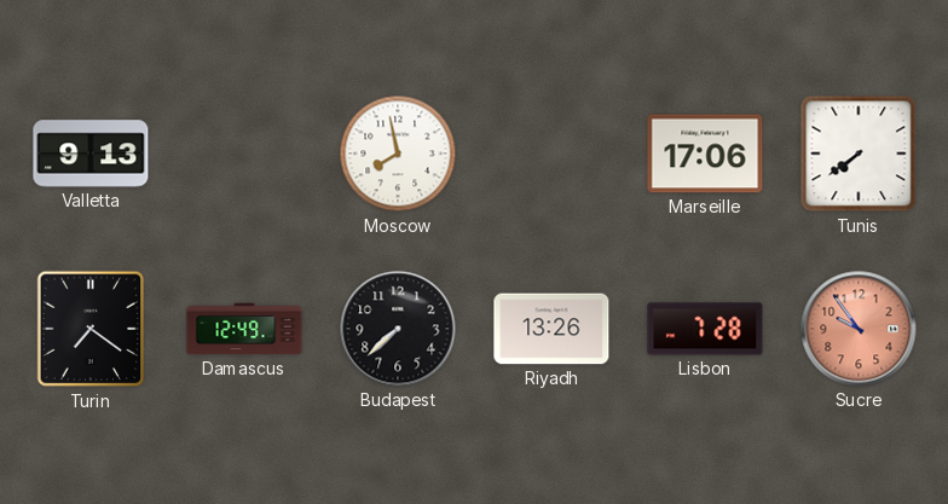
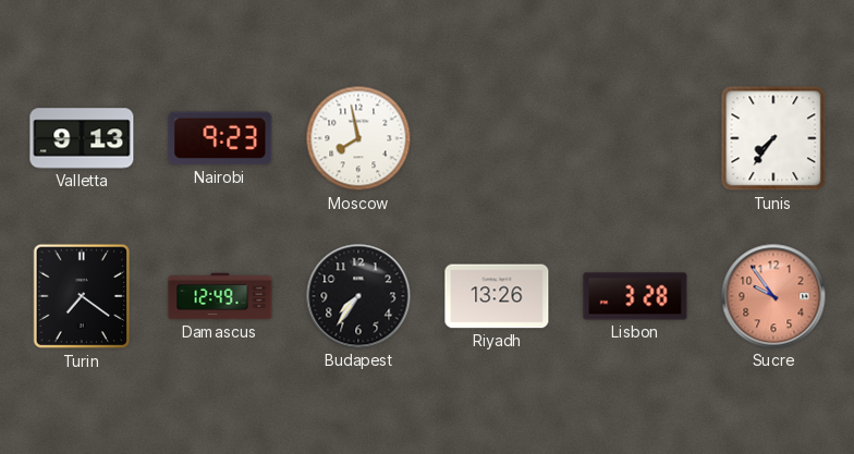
Nairobi: none -> 9:23 (220, 138)
Marseille: 17:06 -> none (705, 153)
Tunis: 7:39 -> 7:36 (773, 138)
Budapest: 7:38 -> 7:36 (358, 296)
Lisbon: 7:28 -> 3:28 (635, 296)
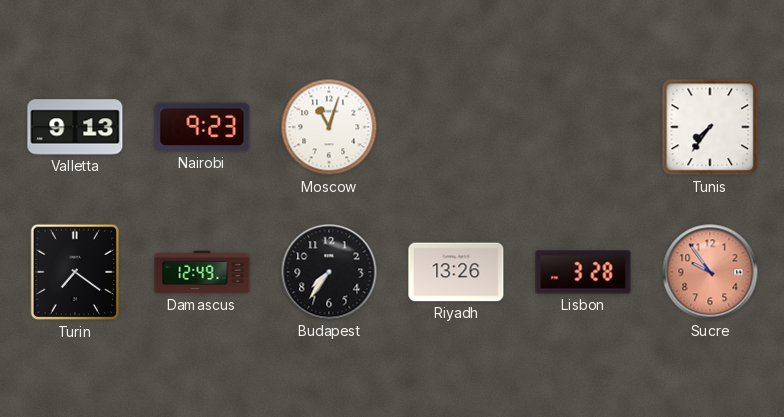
Moscow: 7:58 -> 11:03 (329, 127)
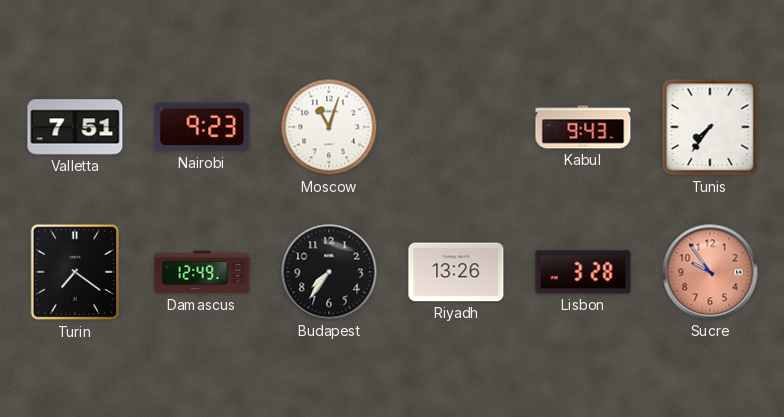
Valletta: 9:13 -> 7:51 (75, 127)
Kabul: none -> 9:43 (583, 127)
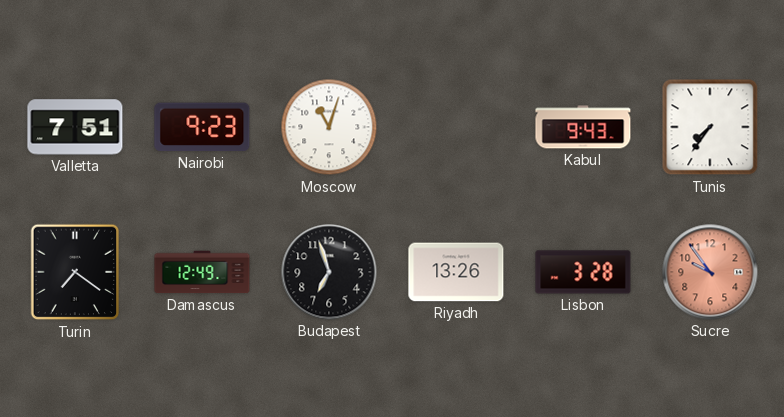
Budapest: 7:36 -> 6:57 (329, 272)
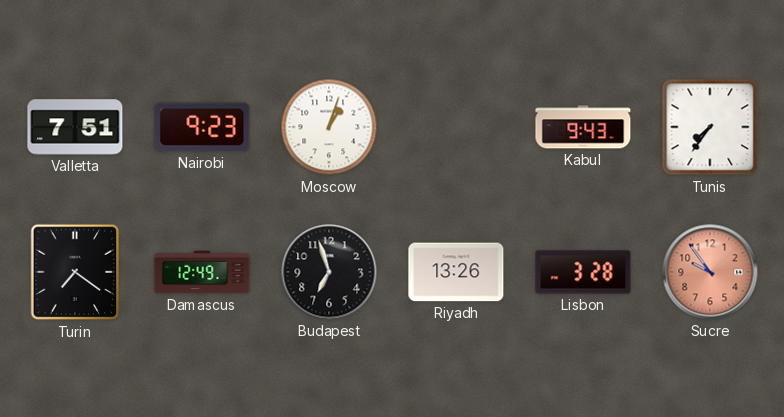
Moscow: 11:03 -> 1:03 (329, 127)
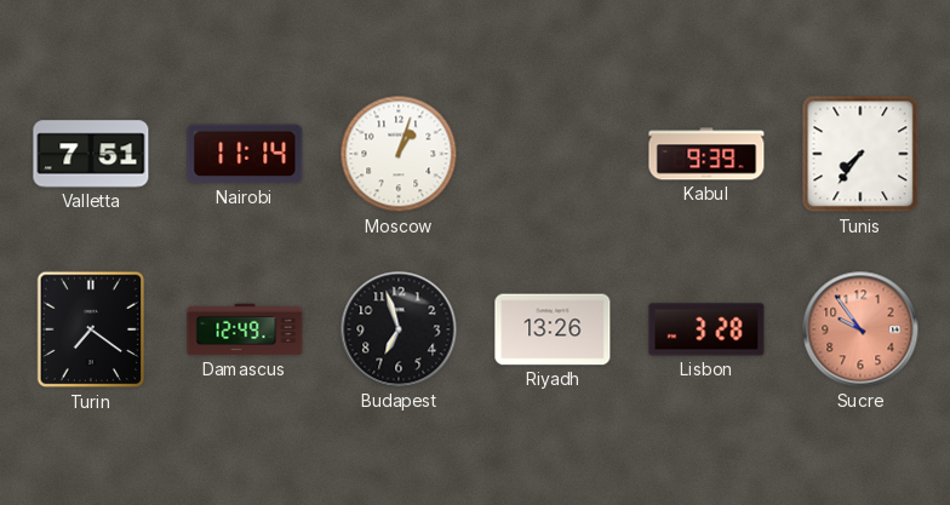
Nairobi: 9:23 -> 11:14 (245, 154)
Kabul: 9:43 -> 9:39 (706, 154)
